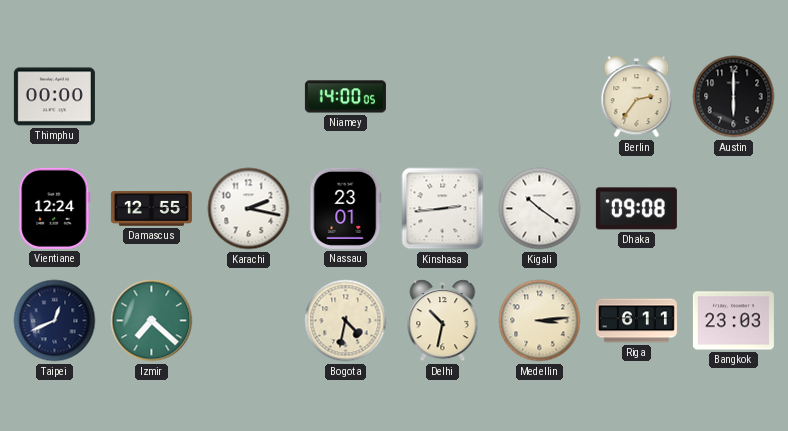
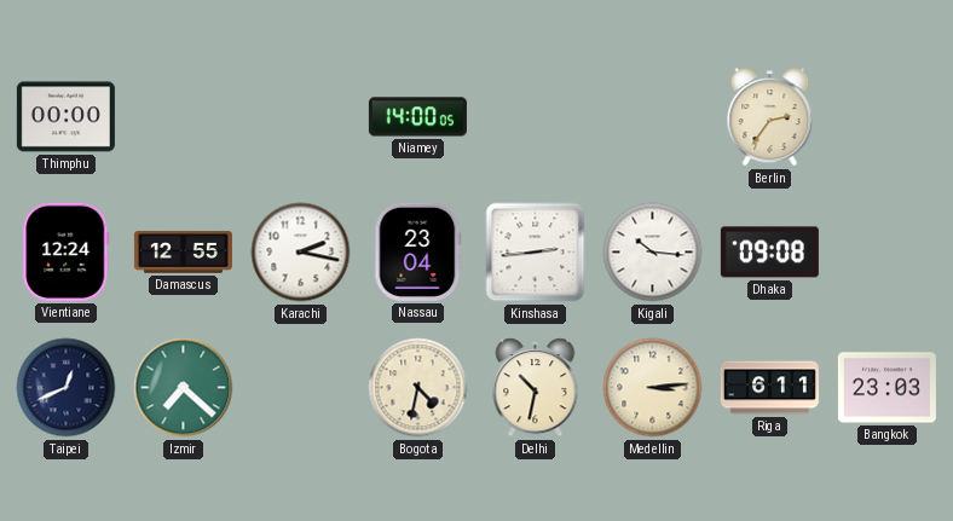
Austin: 6:00 -> none (734, 97)
Nassau: 23:01 -> 23:04 (418, 251)
Kigali: 10:21 -> 10:16 (653, 253)
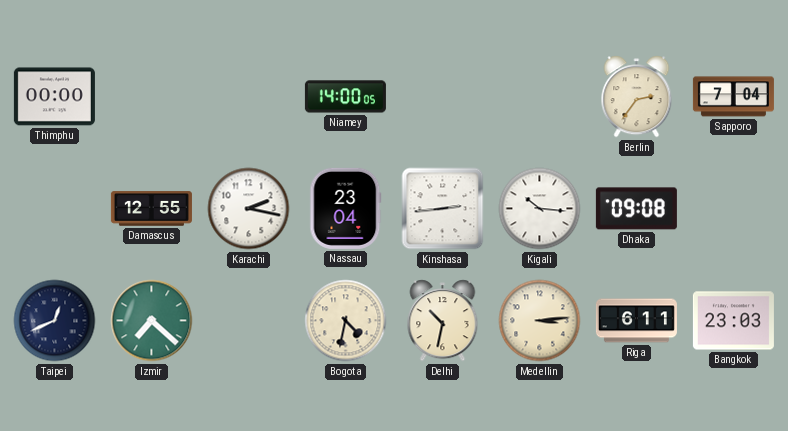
Sapporo: none -> 7:04 (733, 97)
Vientiane: 12:24 -> none (67, 251)
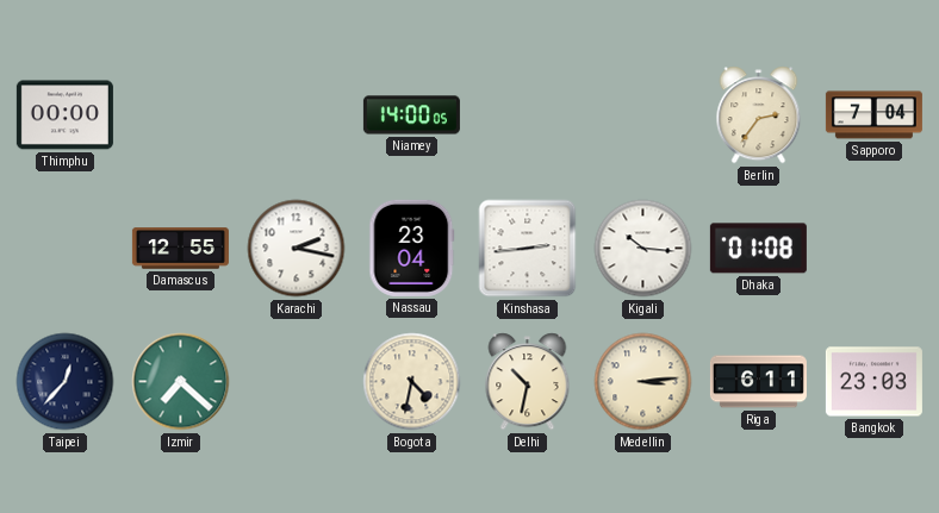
Dhaka: 09:08 -> 01:08 (758, 249)
Taipei: 12:41 -> 12:37 (66, 382)
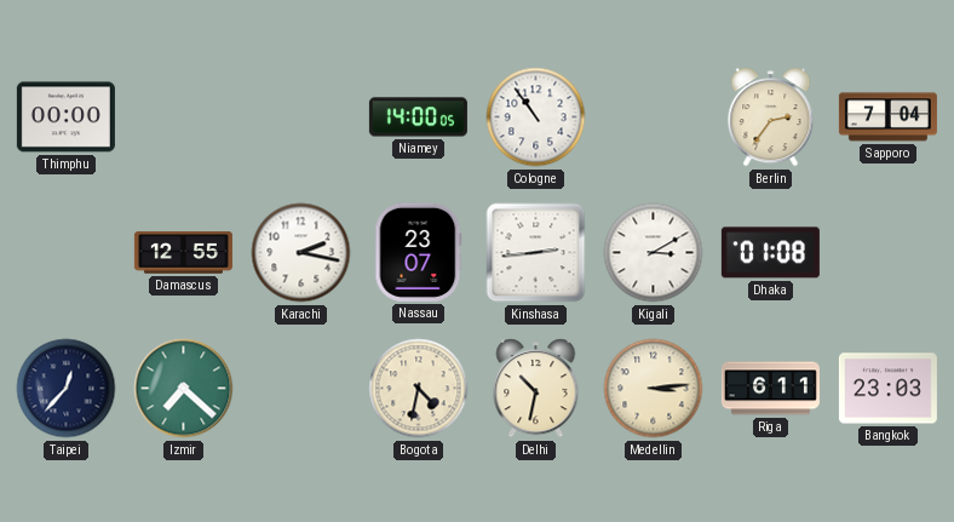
Cologne: none -> 10:54 (536, 117)
Nassau: 23:04 -> 23:07 (419, 252)
Kigali: 10:16 -> 3:10 (654, 253)
